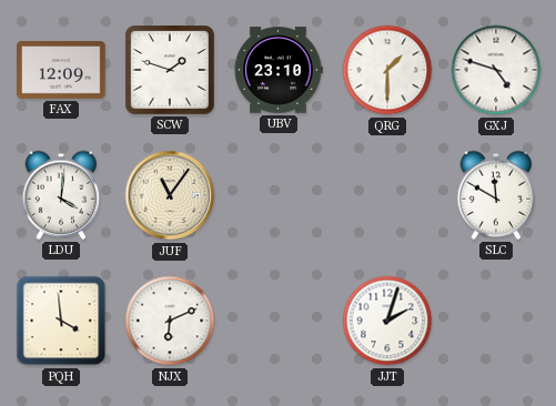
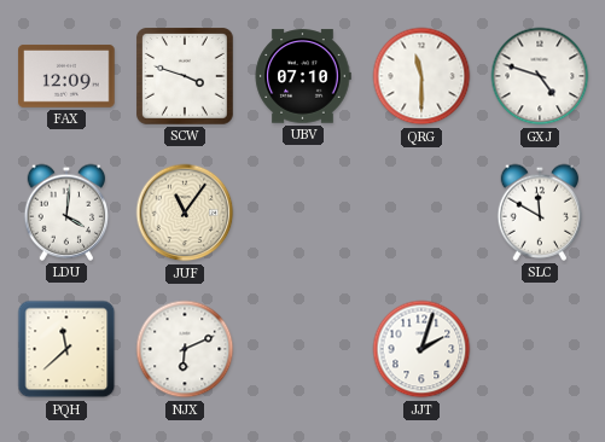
SCW: 1:48 -> 3:48 (186, 77)
UBV: 23:10 -> 07:10 (303, 76)
QRG: 1:30 -> 11:30 (421, 76)
PQH: 3:59 -> 11:38 (66, 349)
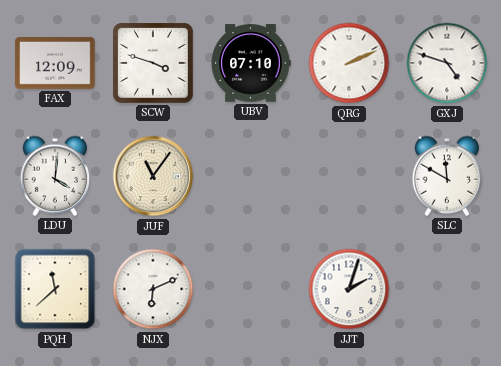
QRG: 11:30 -> 2:11 (349, 63)
